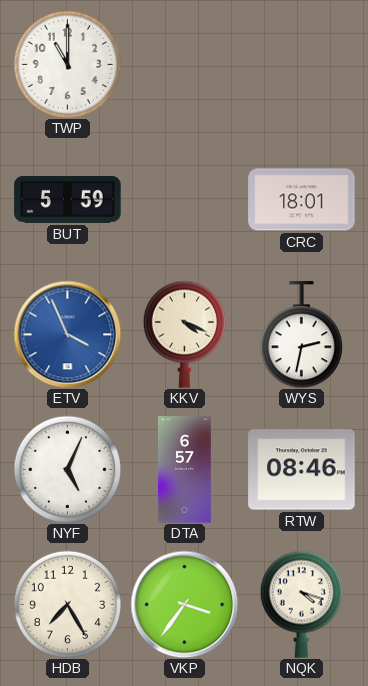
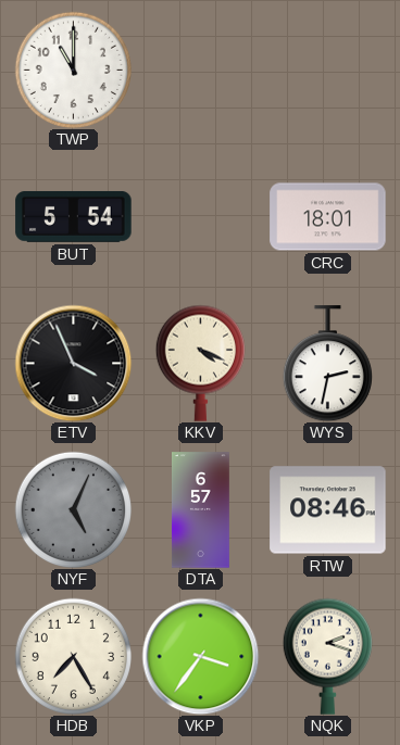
BUT: 5:59 -> 5:54 (74, 216)
ETV dial: blue -> black (73, 363)
NYF dial: white -> grey (73, 509)
NQK: 4:18 -> 2:18 (327, 656)
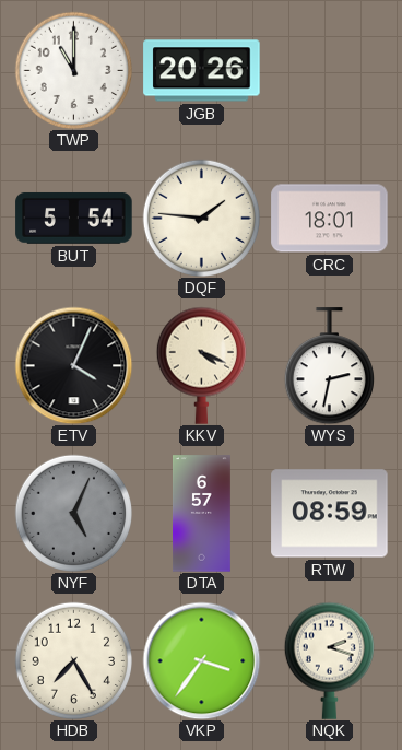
JGB: none -> 20:26 (202, 71)
DQF: none -> 1:46 (201, 218)
ETV: 3:56 -> 4:04 (73, 365)
RTW: 08:46 -> 08:59 (330, 514)
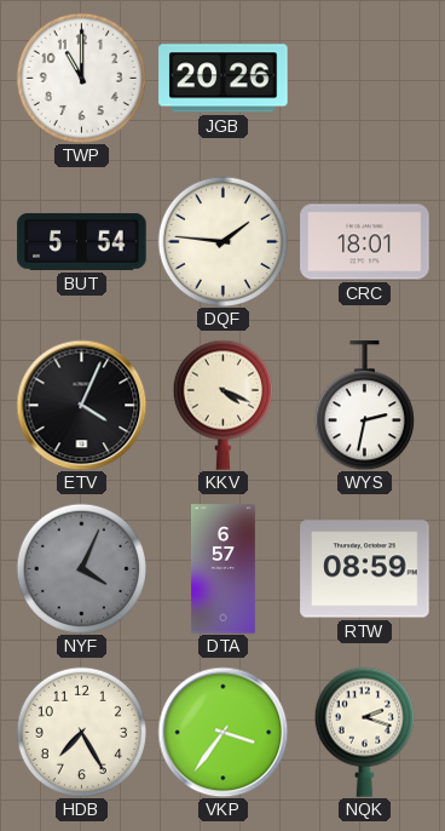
NYF: 5:04 -> 4:04 (81, 568)
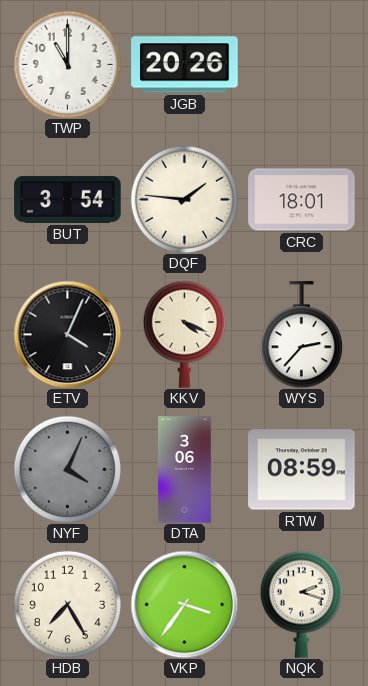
BUT: 5:54 -> 3:54 (68, 199)
WYS: 2:32 -> 2:37 (301, 335)
DTA: 6:57 -> 3:06 (185, 470)
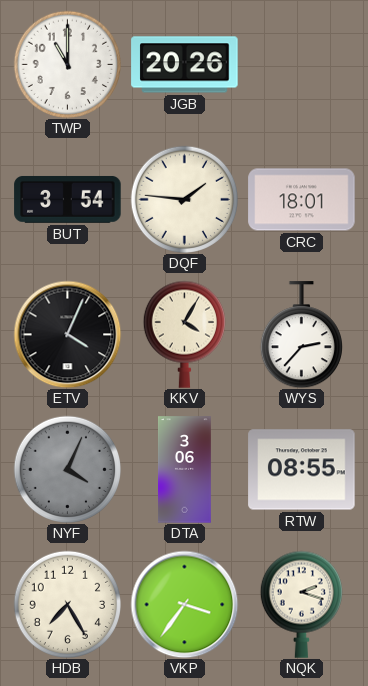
KKV: 4:19 -> 4:05 (184, 334)
RTW: 08:59 -> 08:55 (302, 470)
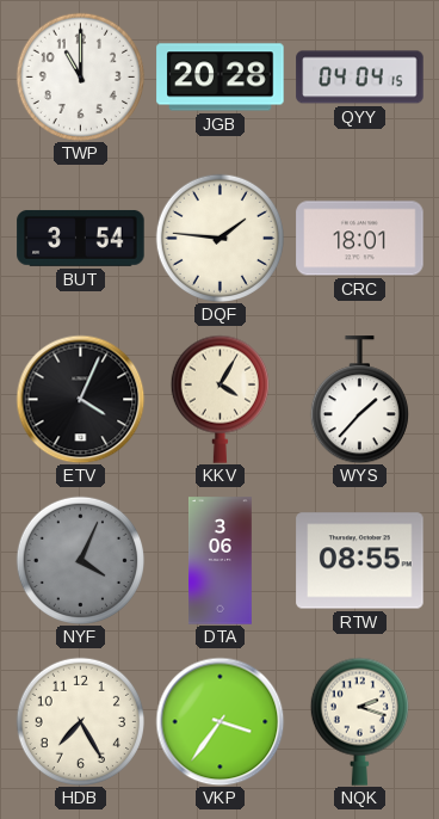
JGB: 20:26 -> 20:28 (221, 78)
QYY: none -> 04:04 (360, 78)
WYS: 2:37 -> 1:37 (359, 400)
